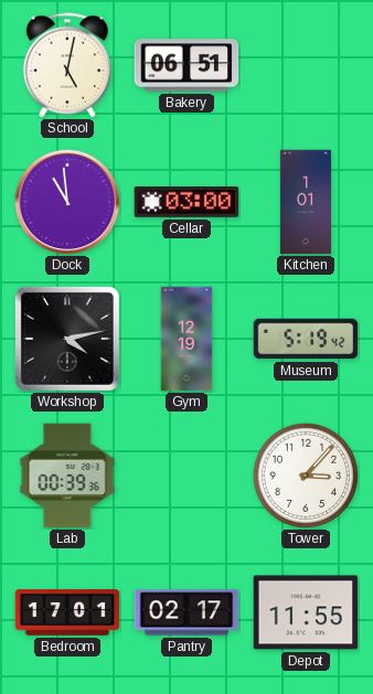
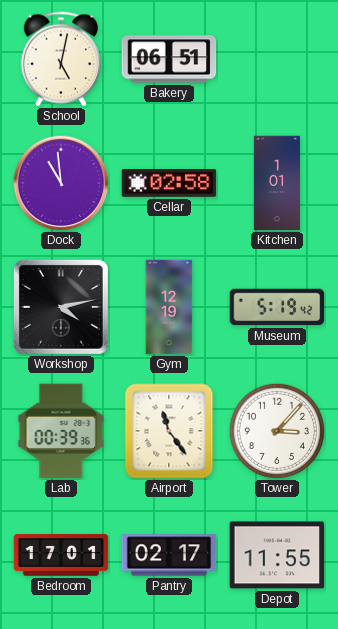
Cellar: 03:00 -> 02:58 (169, 184)
Airport: none -> 11:24 (169, 431)
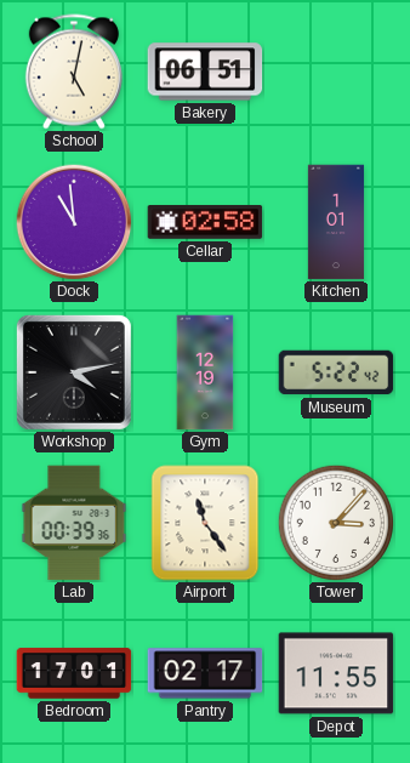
Museum: 5:19 -> 5:22 (336, 372)
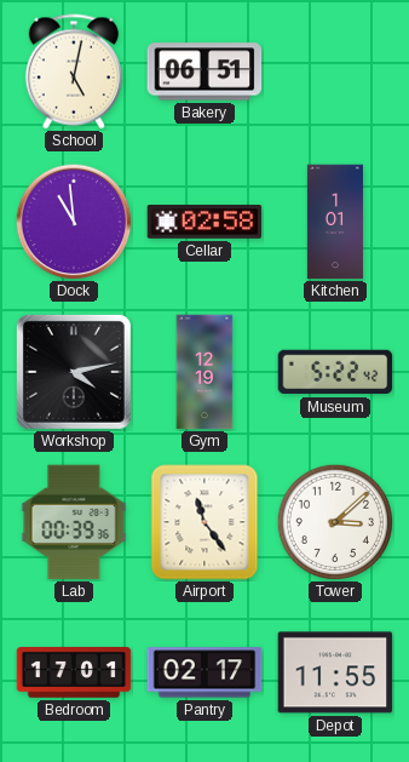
Tower: 3:07 -> 3:08 (334, 521)
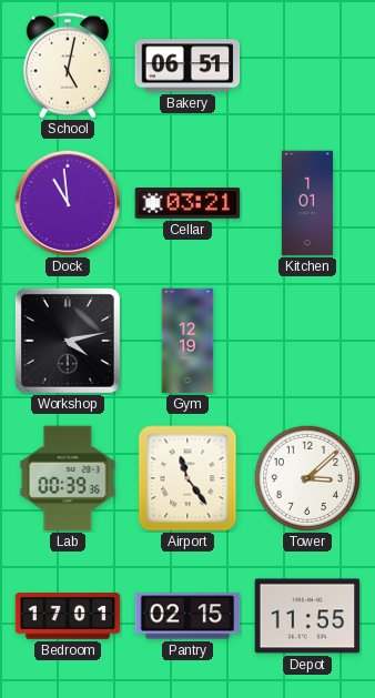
Cellar: 02:58 -> 03:21 (187, 204)
Museum: 5:22 -> none (335, 372)
Pantry: 02:17 -> 02:15 (187, 616)
